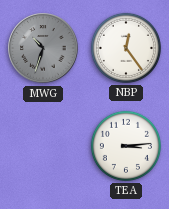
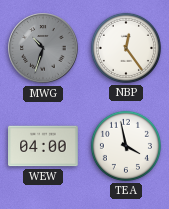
WEW: none -> 04:00 (43, 146)
TEA: 3:14 -> 3:58 (126, 146)
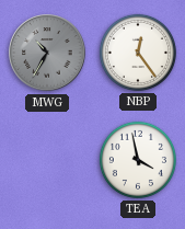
MWG: 10:33 -> 10:35 (47, 53)
WEW: 04:00 -> none (43, 146)
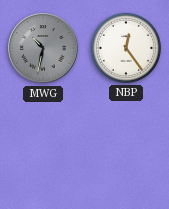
MWG: 10:35 -> 10:32 (43, 48)
TEA: 3:58 -> none (138, 160)
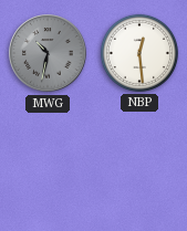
NBP: 12:24 -> 12:29 (139, 53)
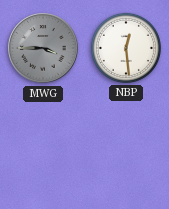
MWG: 10:32 -> 3:45 (43, 48)
